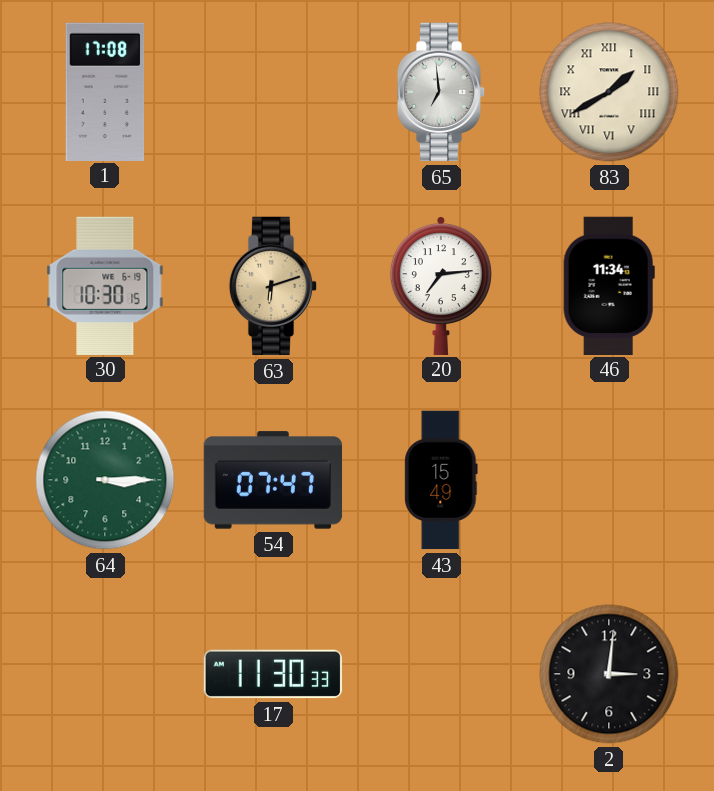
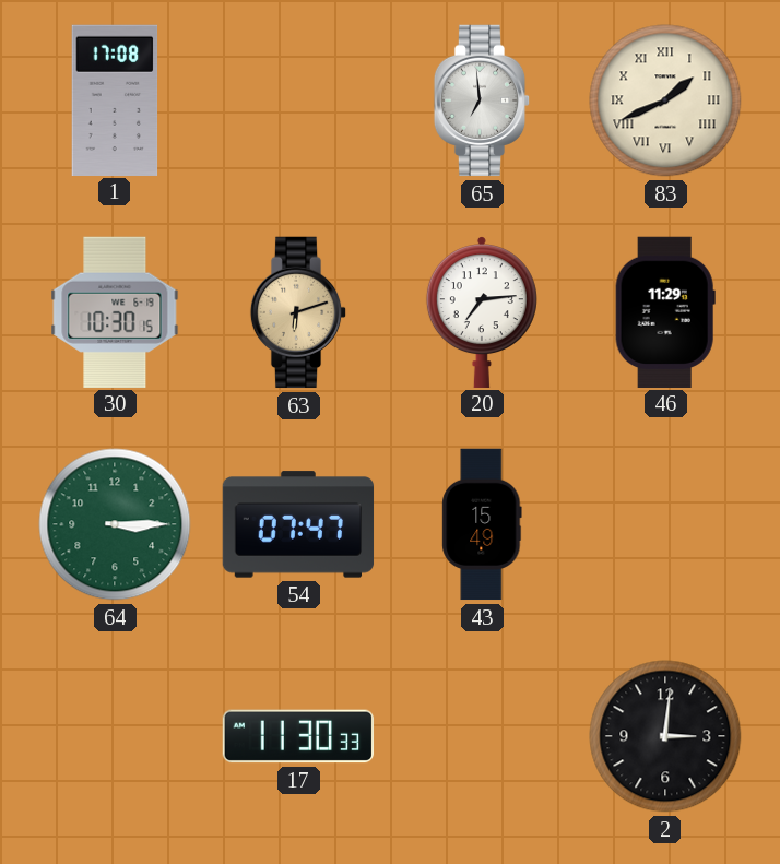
83: 1:40 -> 1:41 (665, 100)
46: 11:34 -> 11:29 (665, 311)
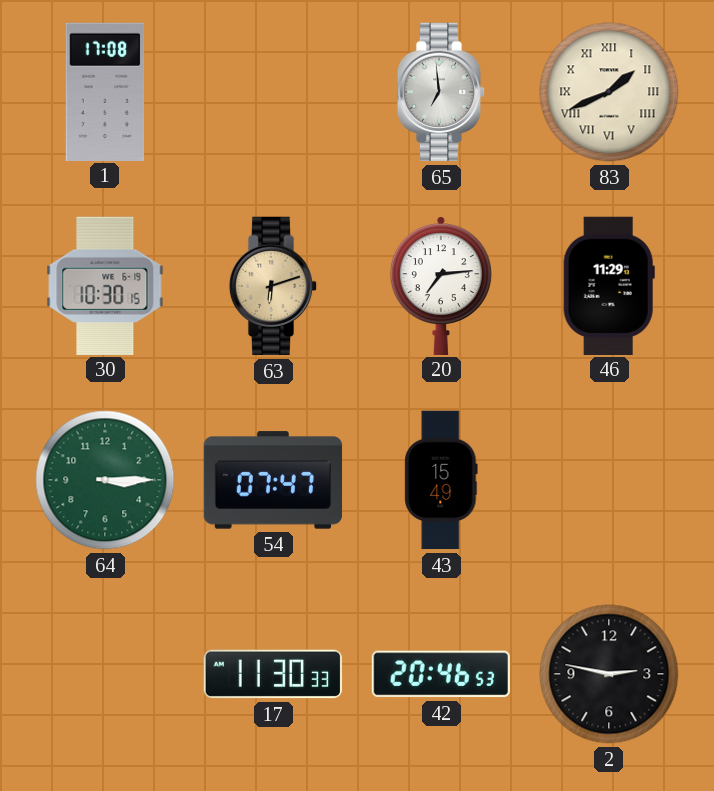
42: none -> 20:46 (441, 674)
2: 3:01 -> 2:47 (609, 674)
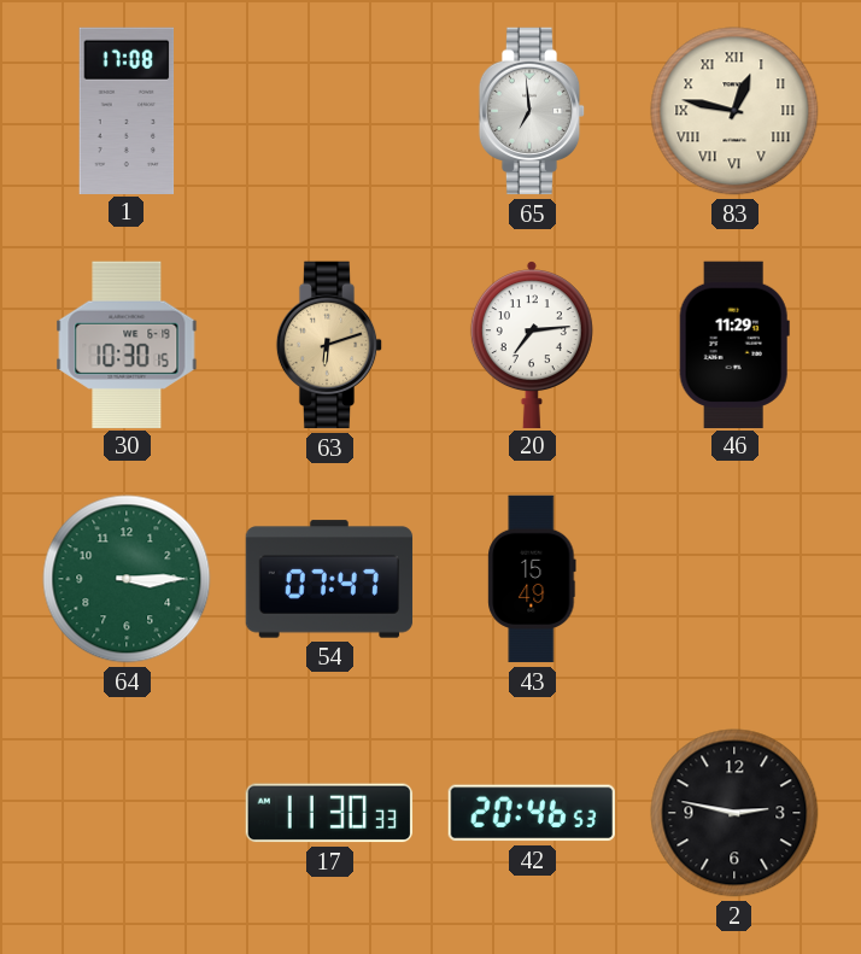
83: 1:41 -> 12:47 (734, 111)
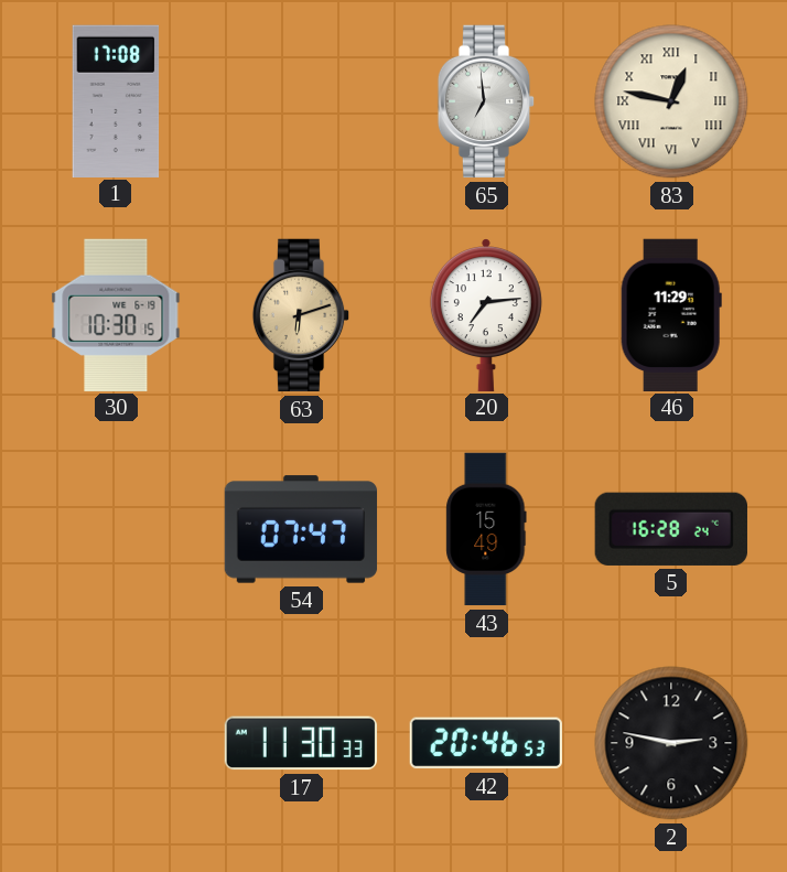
64: 3:15 -> none (127, 579)
5: none -> 16:28 (671, 529)
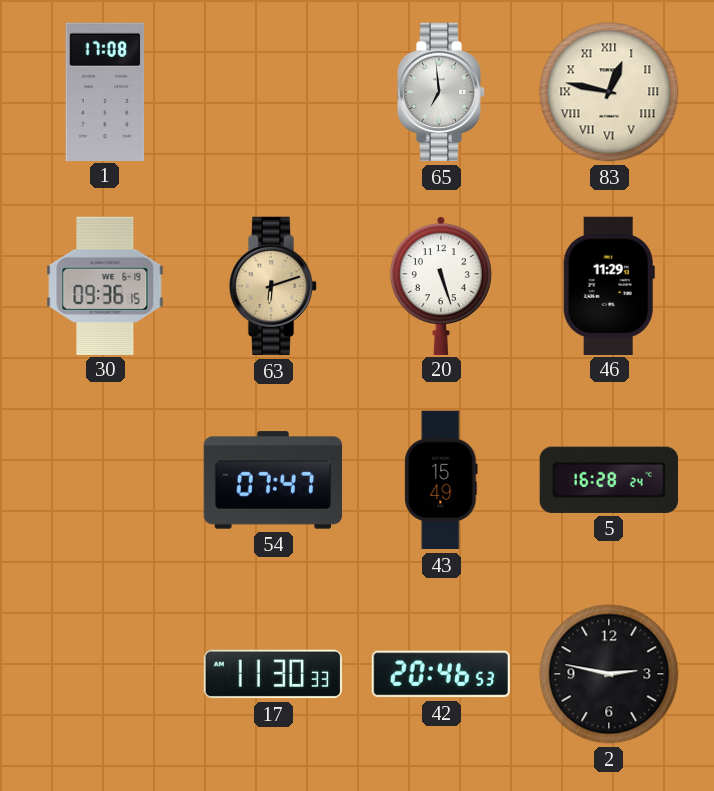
30: 10:30 -> 09:36 (105, 285)
20: 7:14 -> 5:27 (441, 285)
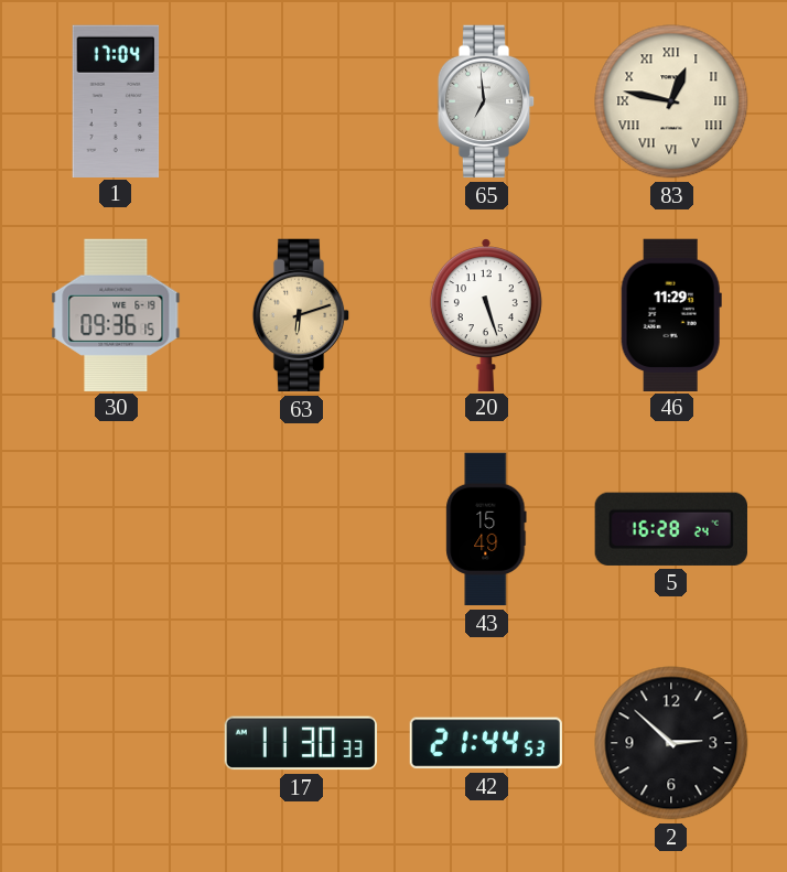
1: 17:08 -> 17:04 (116, 100)
54: 07:47 -> none (273, 480)
42: 20:46 -> 21:44 (486, 743)
2: 2:47 -> 2:52 (671, 743)
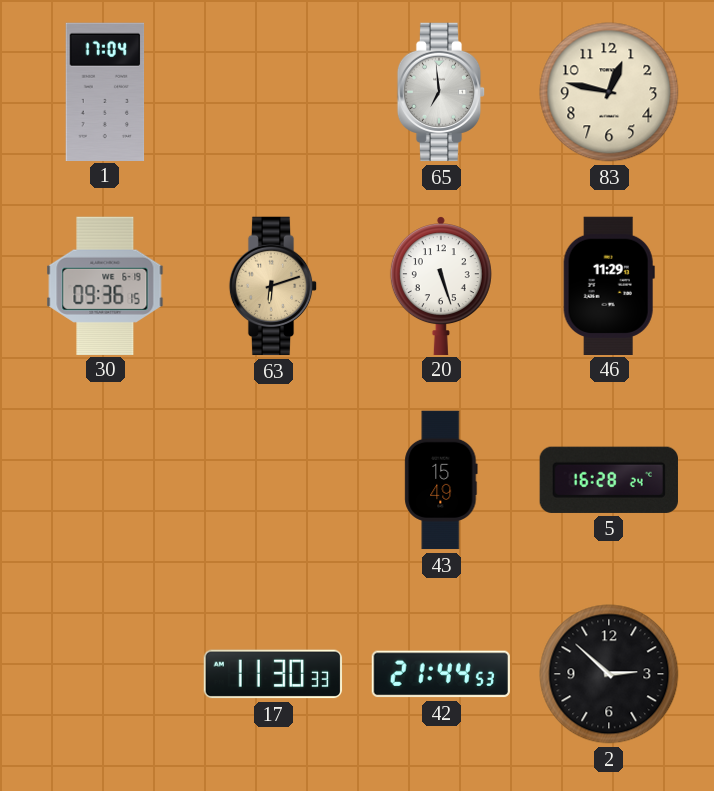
83 numerals: Roman -> Arabic (609, 92)
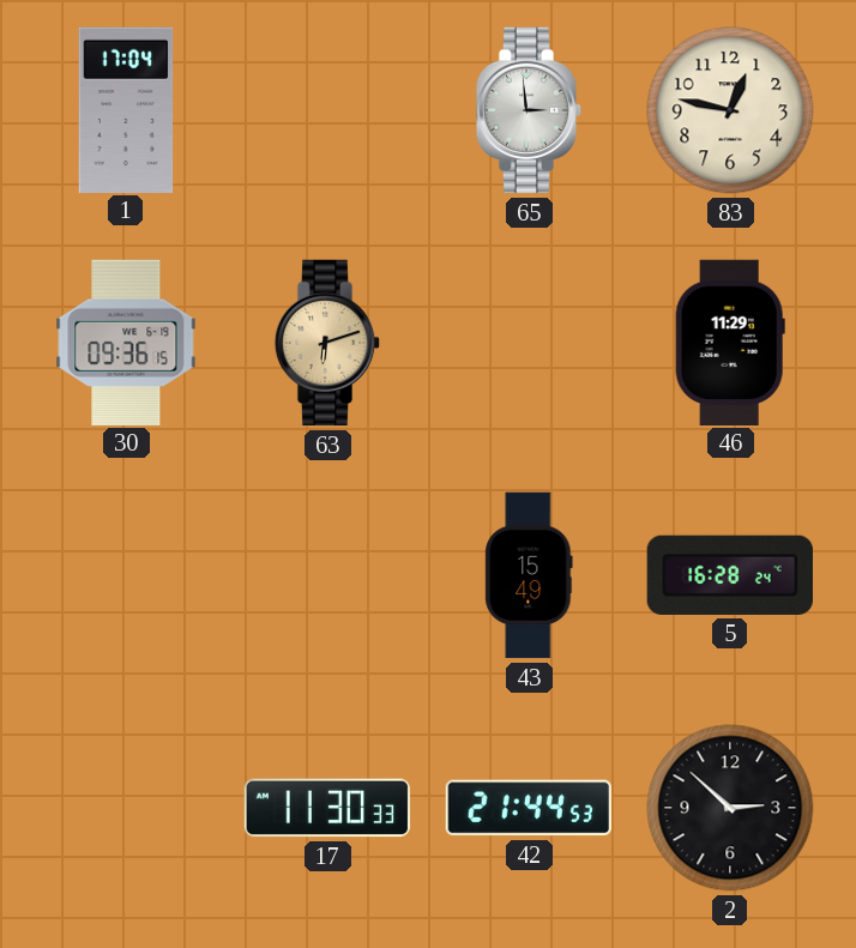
65: 6:59 -> 2:59 (529, 110)
20: 5:27 -> none (441, 285)
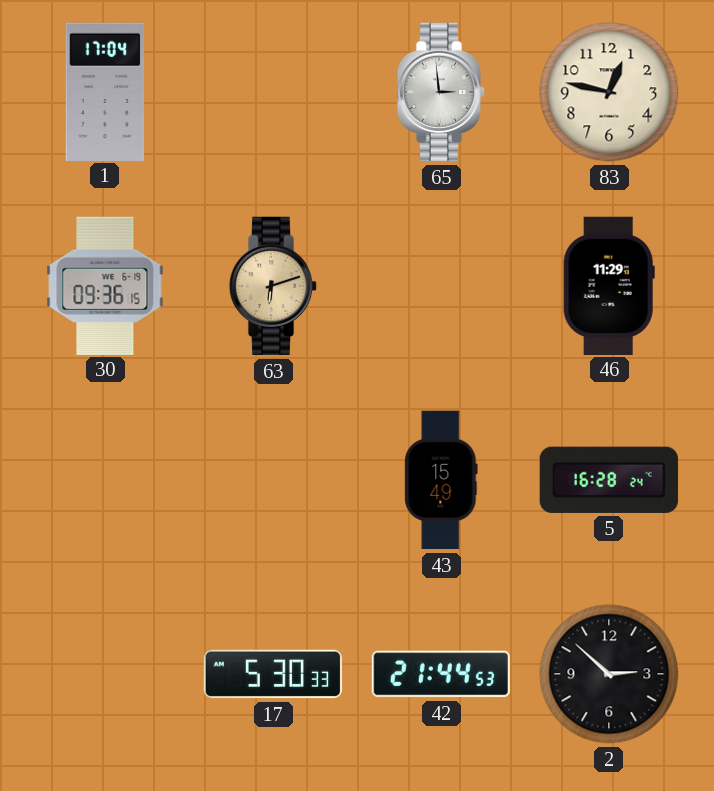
17: 11:30 -> 5:30 (273, 674)
